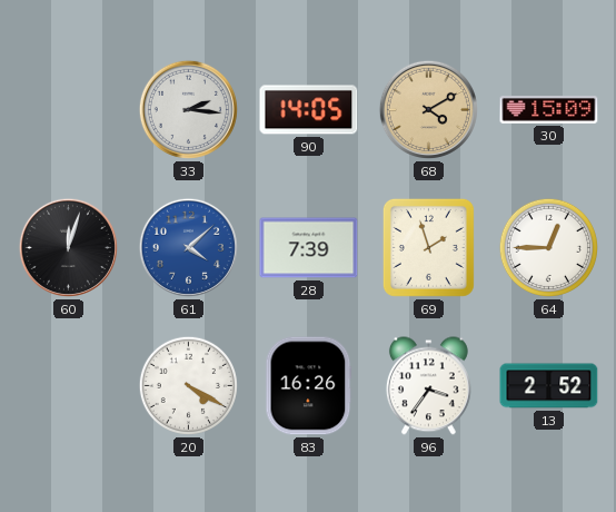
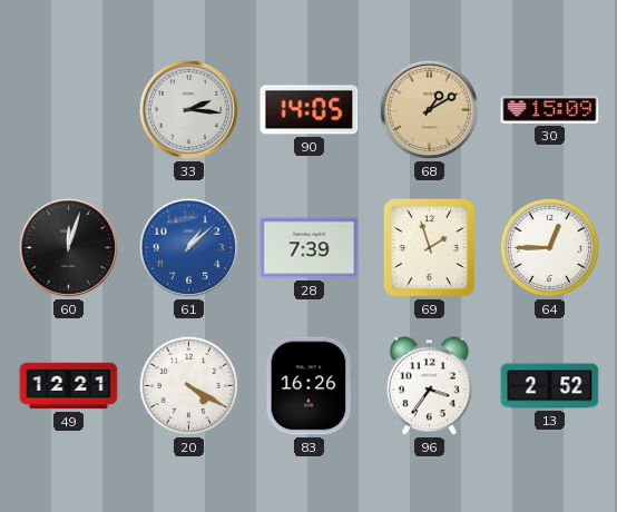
68: 4:10 -> 1:10 (429, 109)
61: 4:08 -> 1:08 (188, 247)
49: none -> 12:21 (69, 386)
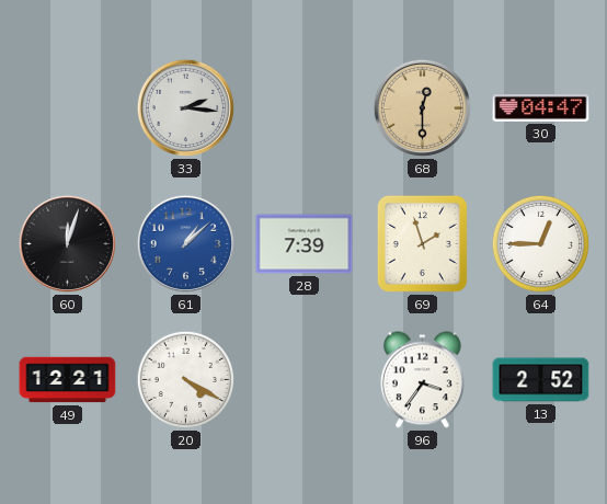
90: 14:05 -> none (310, 110)
68: 1:10 -> 12:30 (422, 107)
30: 15:09 -> 04:47 (541, 108)
83: 16:26 -> none (310, 386)
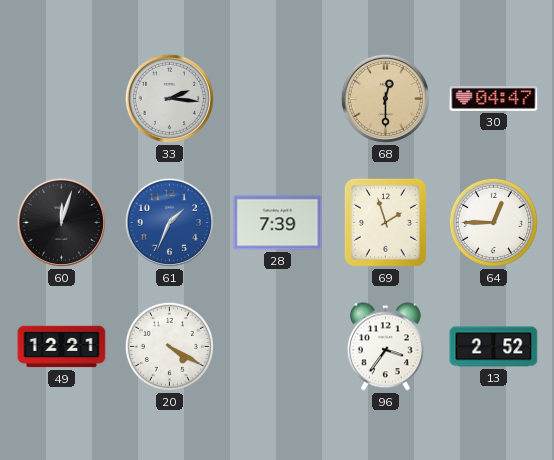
61: 1:08 -> 1:34 (169, 222)
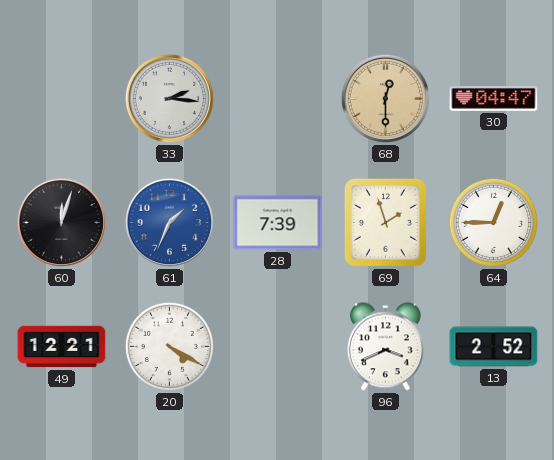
96: 3:36 -> 3:41 (385, 347)
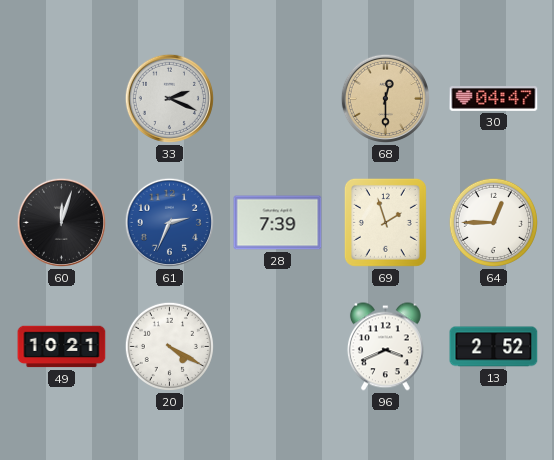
33: 2:16 -> 2:19 (169, 98)
61: 1:34 -> 2:34 (169, 222)
49: 12:21 -> 10:21 (62, 347)
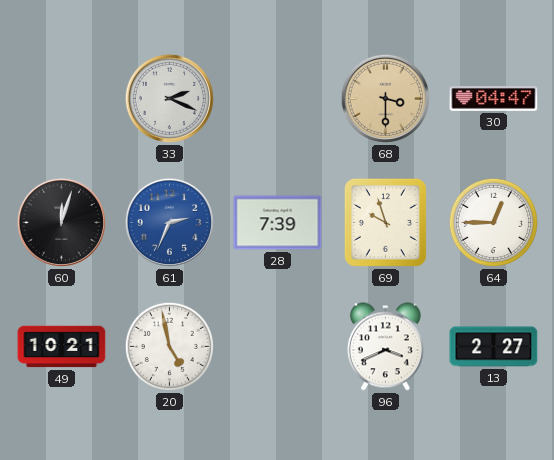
68: 12:30 -> 3:30 (385, 98)
69: 1:57 -> 9:57 (385, 222)
20: 4:20 -> 4:58 (169, 346)
13: 2:52 -> 2:27 (494, 347)
